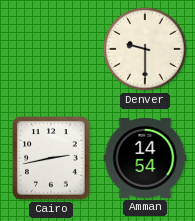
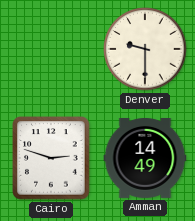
Cairo: 2:43 -> 2:48 (51, 158)
Amman: 14:54 -> 14:49 (145, 158)
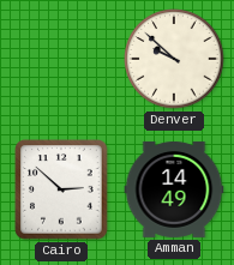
Denver: 9:30 -> 9:52 (174, 59)
Cairo: 2:48 -> 2:52 (61, 189)
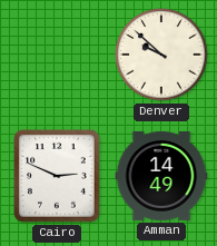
Cairo: 2:52 -> 2:49 (57, 176)
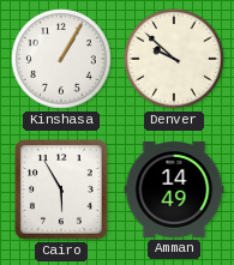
Kinshasa: none -> 1:05 (61, 59)
Cairo: 2:49 -> 5:55 (61, 189)
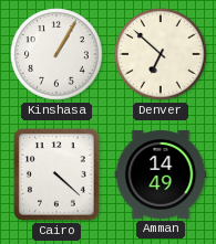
Denver: 9:52 -> 6:52 (161, 54)
Cairo: 5:55 -> 4:22 (56, 174)
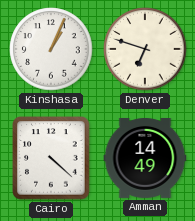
Kinshasa: 1:05 -> 1:04 (51, 49)
Denver: 6:52 -> 6:48 (145, 49)
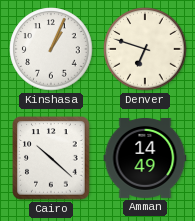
Cairo: 4:22 -> 10:22 (51, 158)
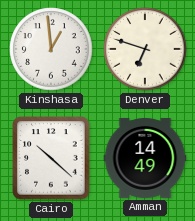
Kinshasa: 1:04 -> 12:59 (51, 49)
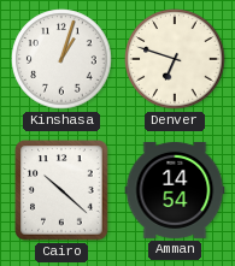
Kinshasa: 12:59 -> 1:03 (61, 59)
Amman: 14:49 -> 14:54 (175, 190)
